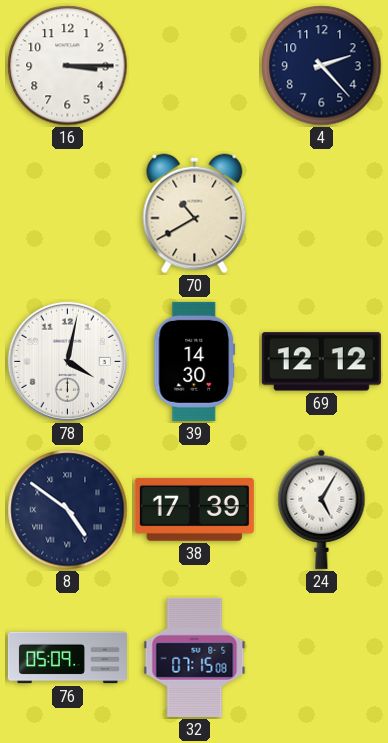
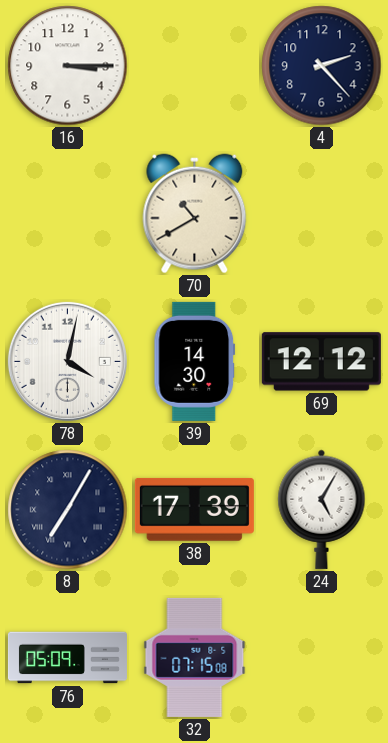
8: 4:51 -> 7:05 (68, 510)
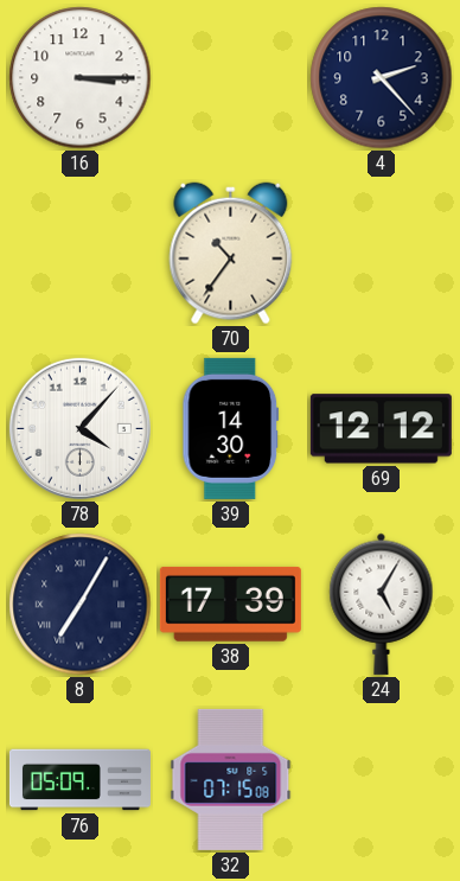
70: 10:40 -> 10:36 (231, 254)
78: 4:02 -> 4:07 (79, 428)
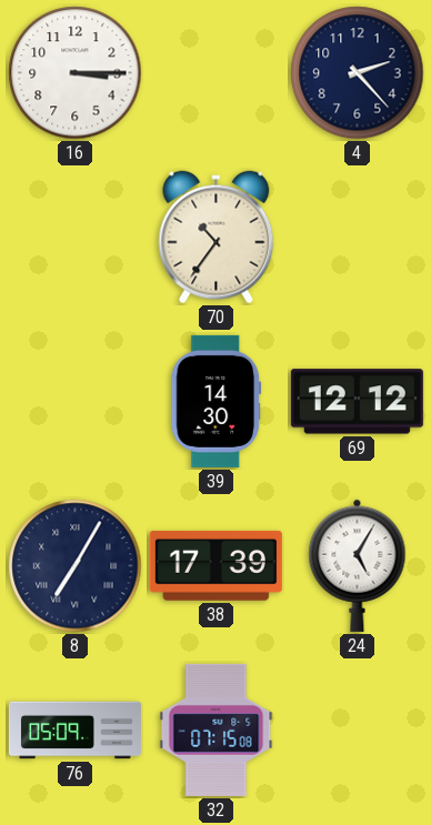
78: 4:07 -> none (79, 428)
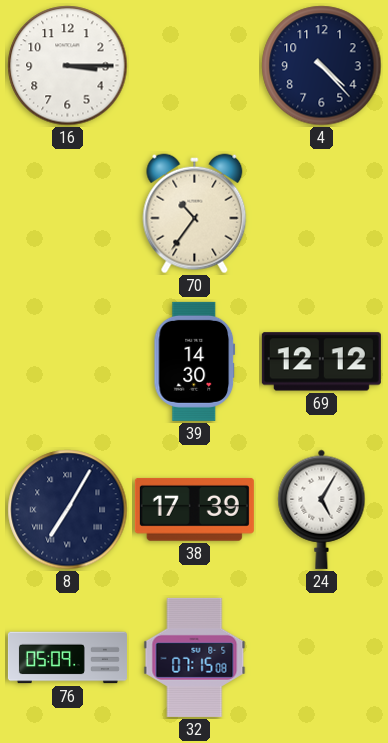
4: 2:23 -> 4:23 (322, 66)
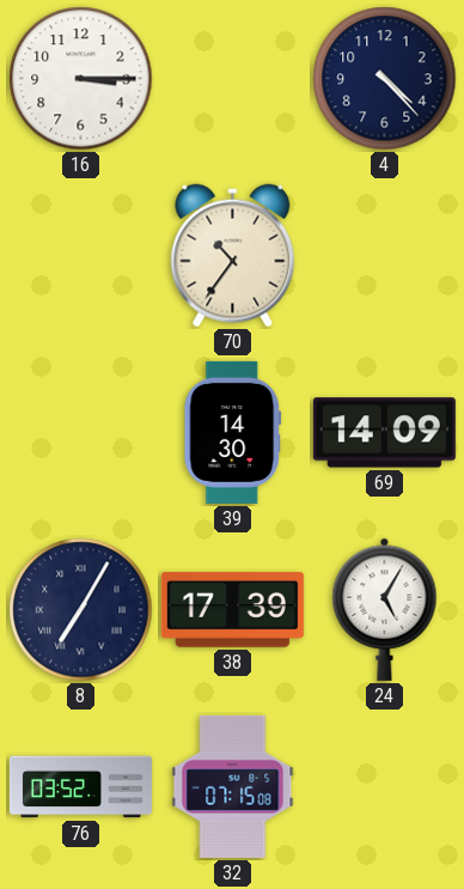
69: 12:12 -> 14:09 (384, 433)
76: 05:09 -> 03:52 (80, 787)
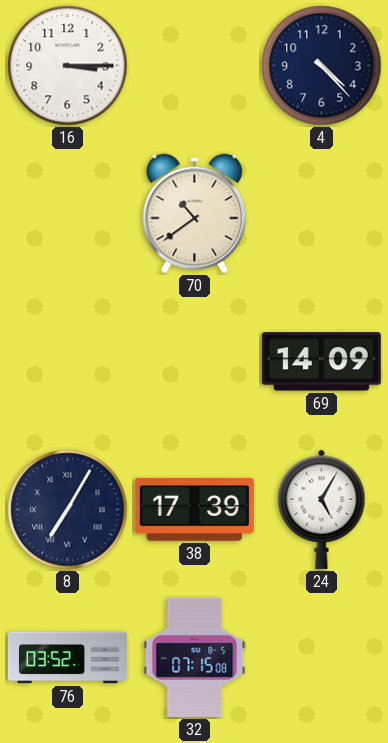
70: 10:36 -> 10:39 (195, 214)
39: 14:30 -> none (233, 432)
